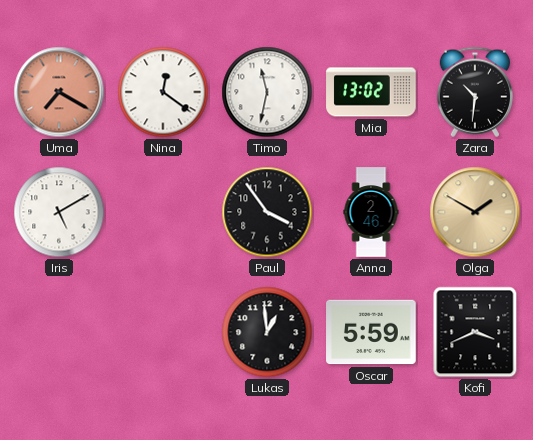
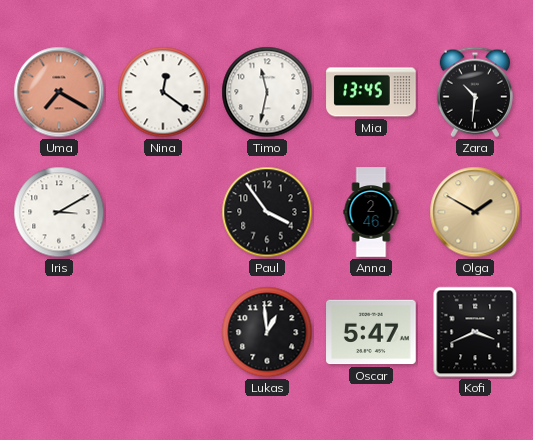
Mia: 13:02 -> 13:45 (371, 92)
Iris: 5:10 -> 3:10 (59, 212)
Oscar: 5:59 -> 5:47 (371, 332)
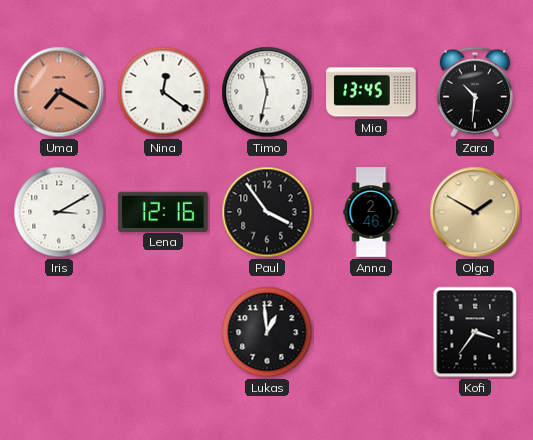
Lena: none -> 12:16 (163, 211)
Oscar: 5:47 -> none (371, 332)
Kofi: 3:41 -> 3:36 (475, 332)
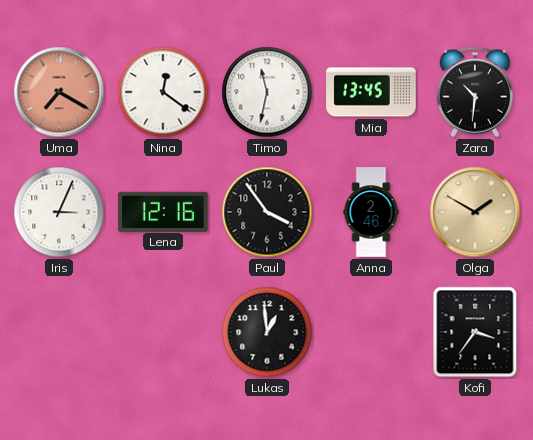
Iris: 3:10 -> 3:04 (59, 212)
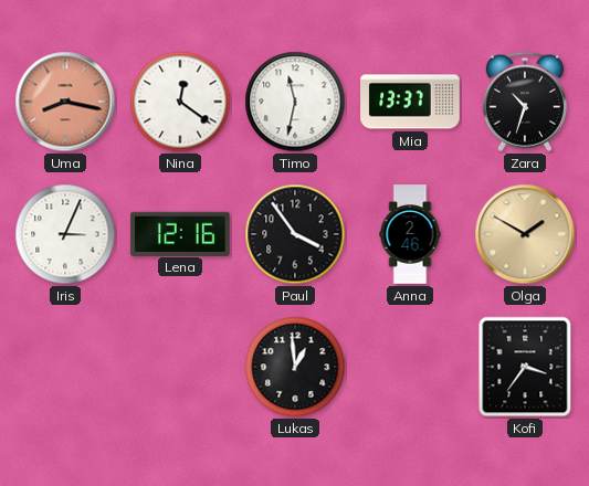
Uma: 7:20 -> 8:17 (65, 102)
Mia: 13:45 -> 13:37 (410, 102)
Zara: 10:31 -> 10:33 (525, 102)
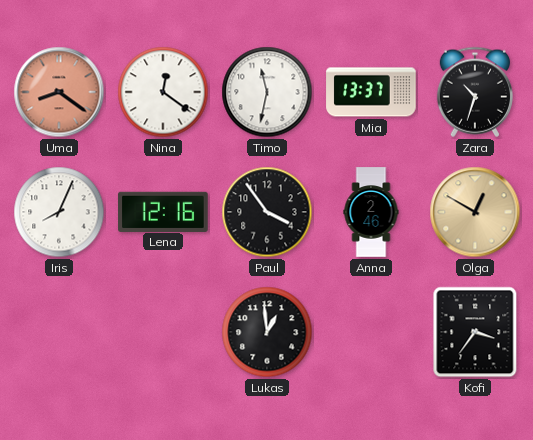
Uma: 8:17 -> 8:21 (59, 92)
Iris: 3:04 -> 8:04 (59, 212)
Olga: 1:50 -> 12:50 (475, 212)
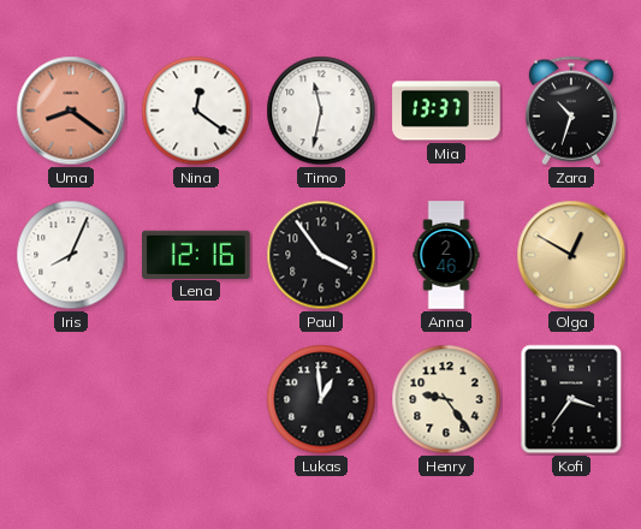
Henry: none -> 9:24 (446, 399)
